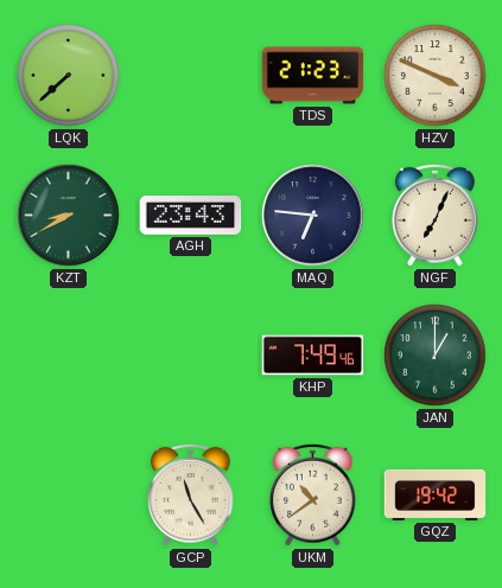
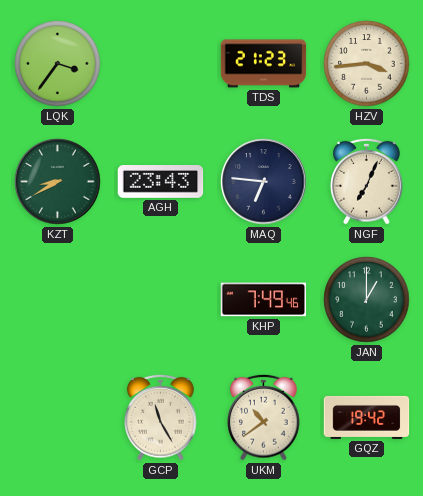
LQK: 7:38 -> 3:36 (58, 64)
HZV: 3:49 -> 3:44 (367, 64)
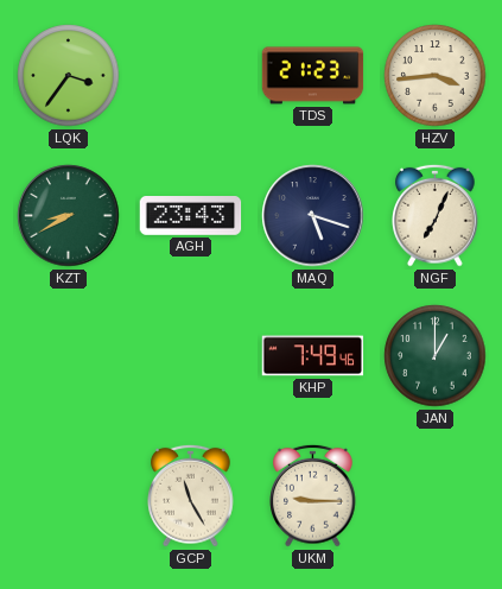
MAQ: 6:46 -> 5:18 (313, 216)
UKM: 10:39 -> 9:15 (313, 495)
GQZ: 19:42 -> none (367, 417)
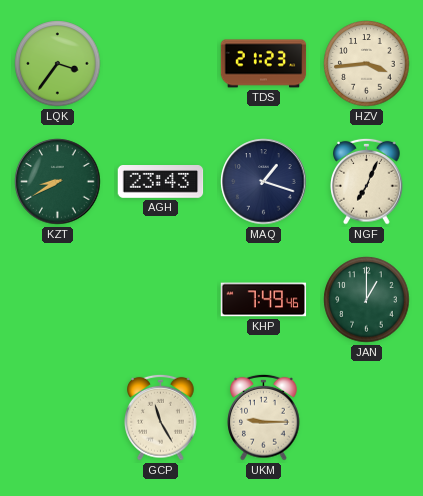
MAQ: 5:18 -> 1:18 (264, 182)
